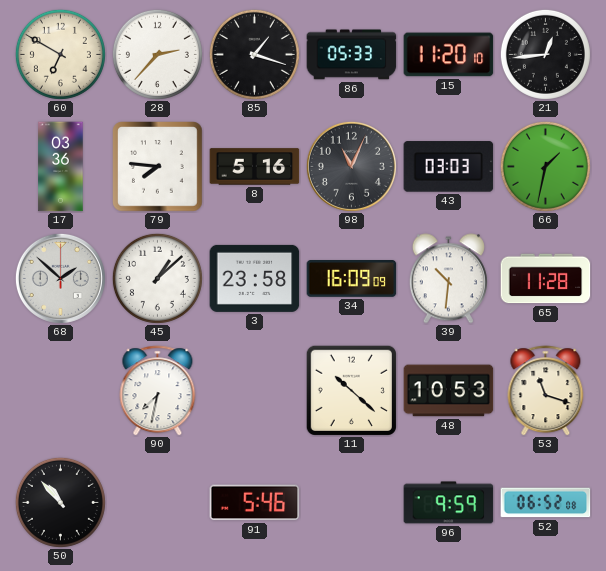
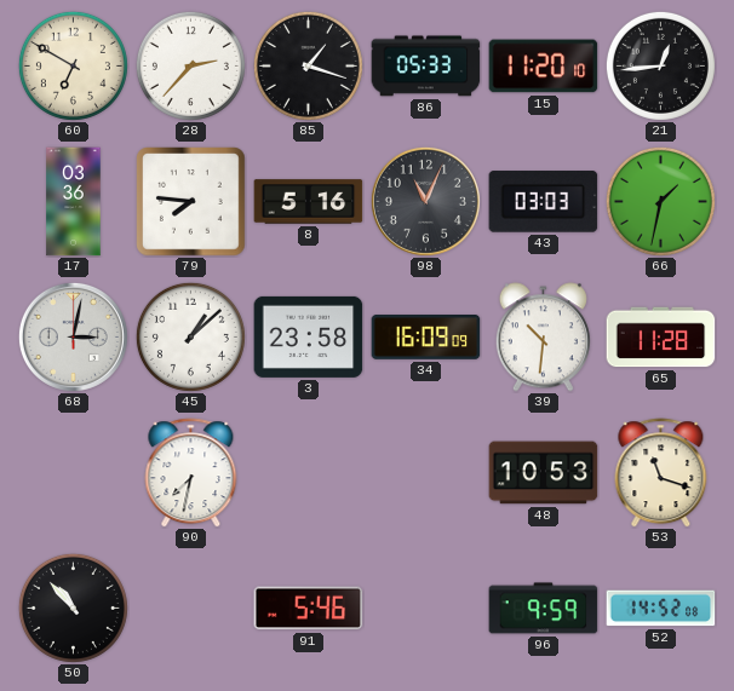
68: 1:52 -> 3:02 (73, 336)
11: 10:22 -> none (351, 390)
52: 06:52 -> 14:52 (661, 609)
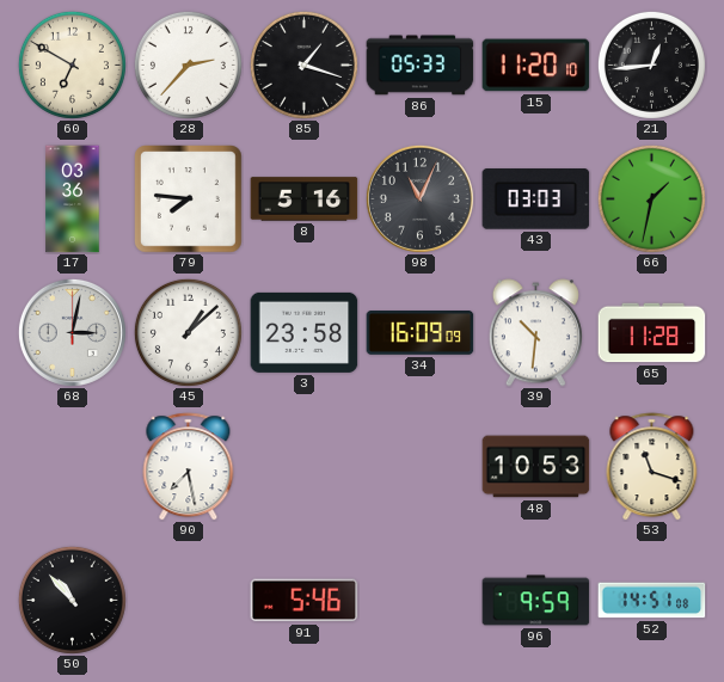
90: 7:32 -> 7:28 (189, 467)
52: 14:52 -> 14:51 (652, 601)
